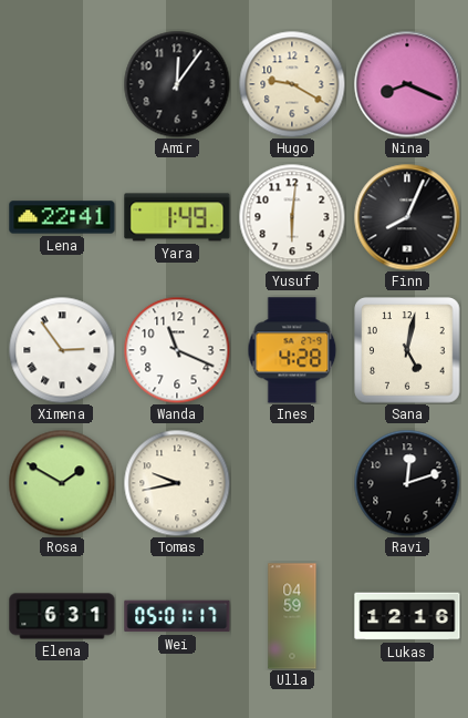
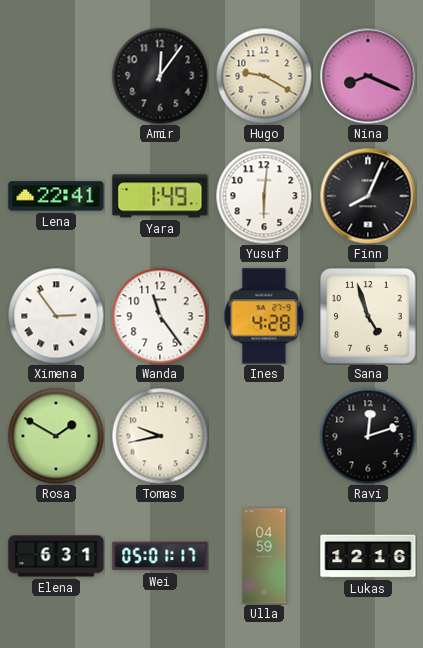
Wanda: 11:19 -> 11:24 (160, 316)
Sana: 5:02 -> 4:57 (368, 316)
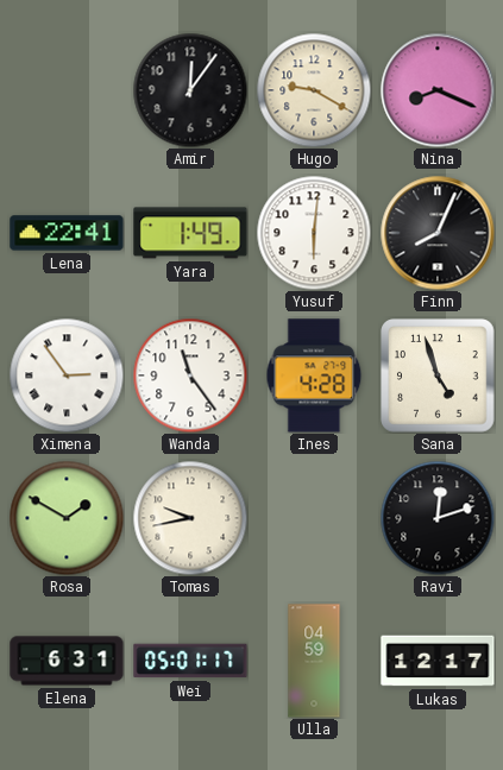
Lukas: 12:16 -> 12:17 (438, 661)
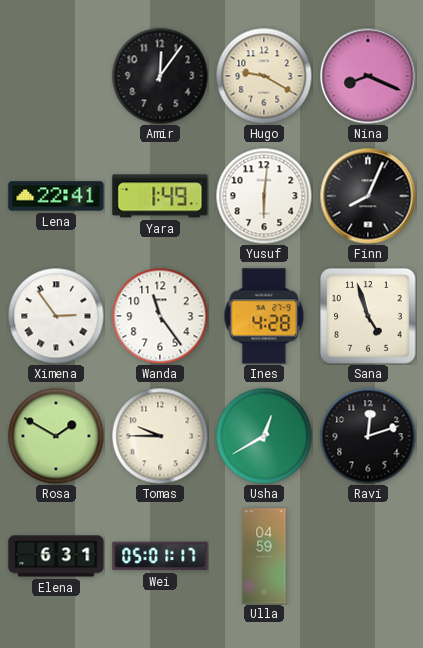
Tomas: 9:43 -> 9:45 (160, 436)
Usha: none -> 12:40 (264, 436)
Lukas: 12:17 -> none (438, 661)
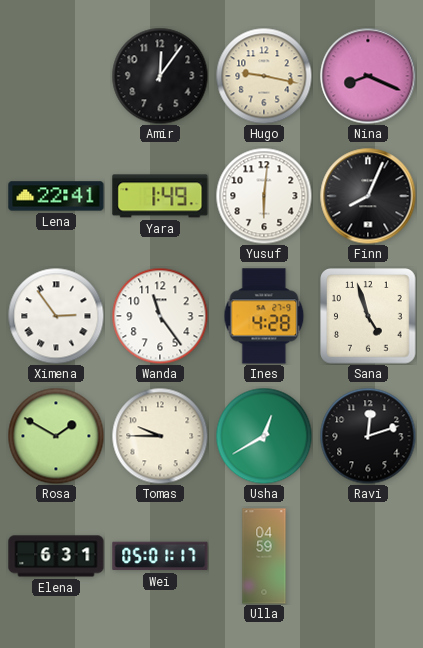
Hugo: 9:20 -> 9:17 (264, 76)
